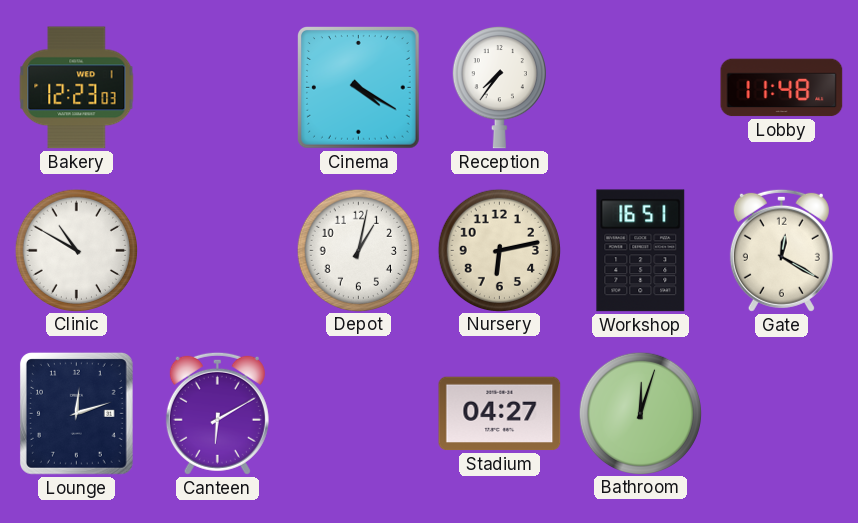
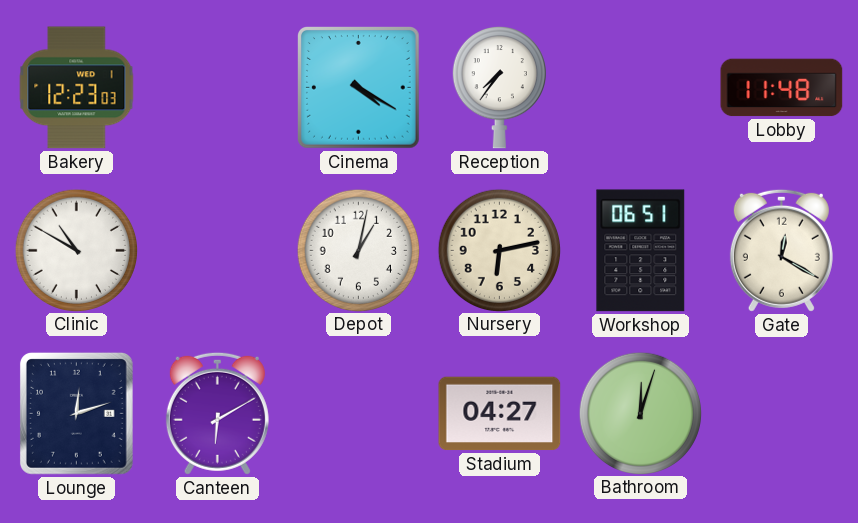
Workshop: 16:51 -> 06:51 (641, 251)
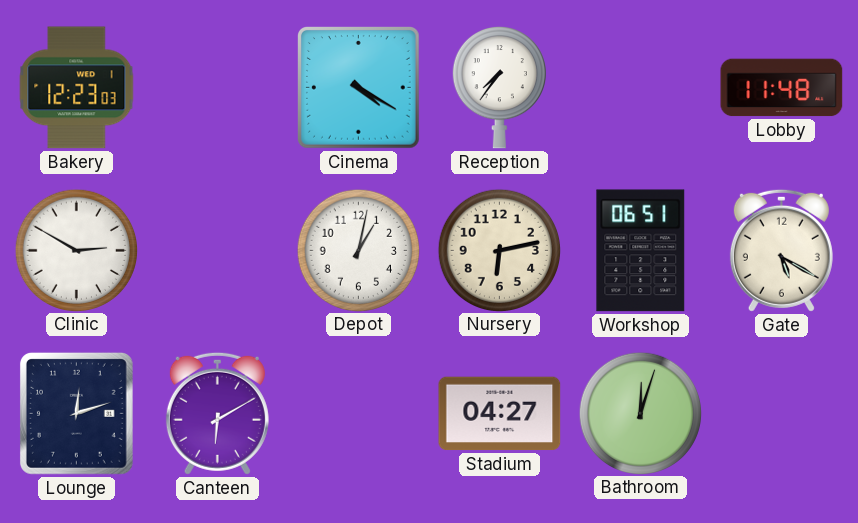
Clinic: 10:50 -> 2:50 (76, 250)
Gate: 12:20 -> 5:20 (781, 250)
